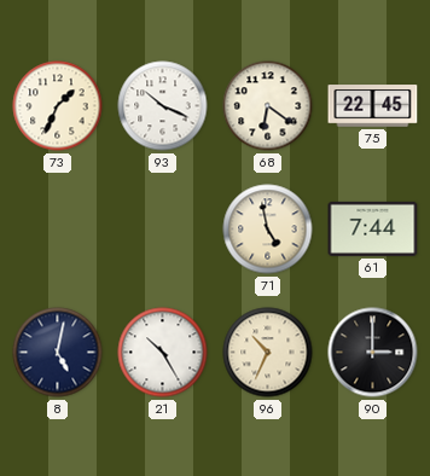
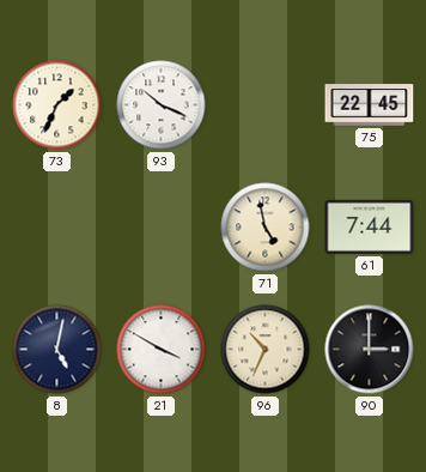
68: 6:21 -> none (268, 106)
21: 10:25 -> 3:50 (162, 350)
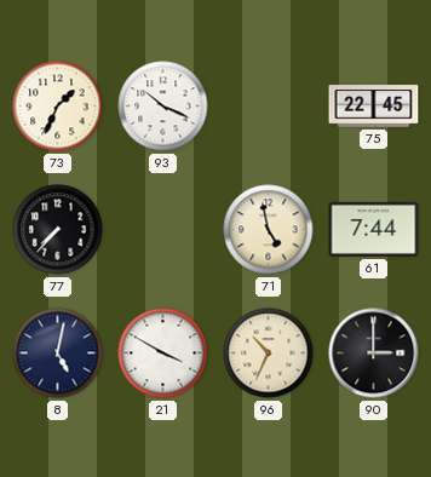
77: none -> 7:37 (58, 230)
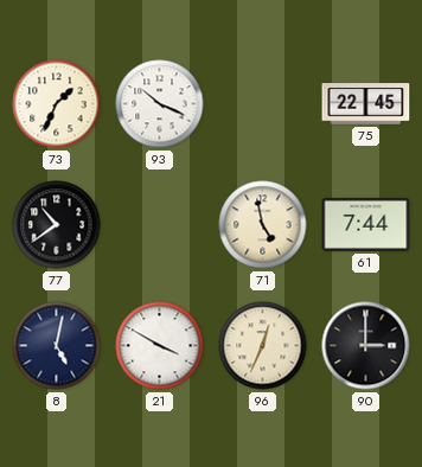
77: 7:37 -> 10:39 (57, 225)
96: 10:34 -> 12:34 (263, 346)
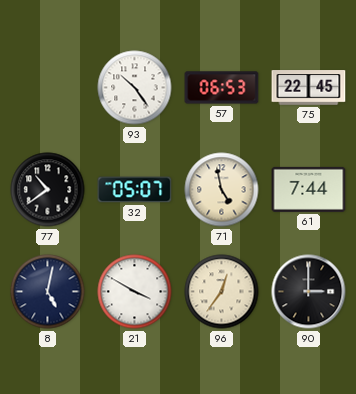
73: 1:34 -> none (57, 104)
93: 10:19 -> 10:24 (135, 88)
57: none -> 06:53 (222, 88)
32: none -> 05:07 (135, 190)
96: 12:34 -> 12:36 (222, 292)
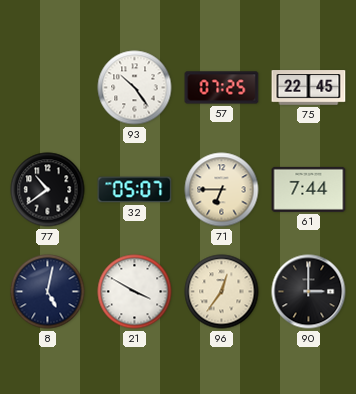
57: 06:53 -> 07:25 (222, 88)
71: 4:58 -> 6:45 (222, 190)
